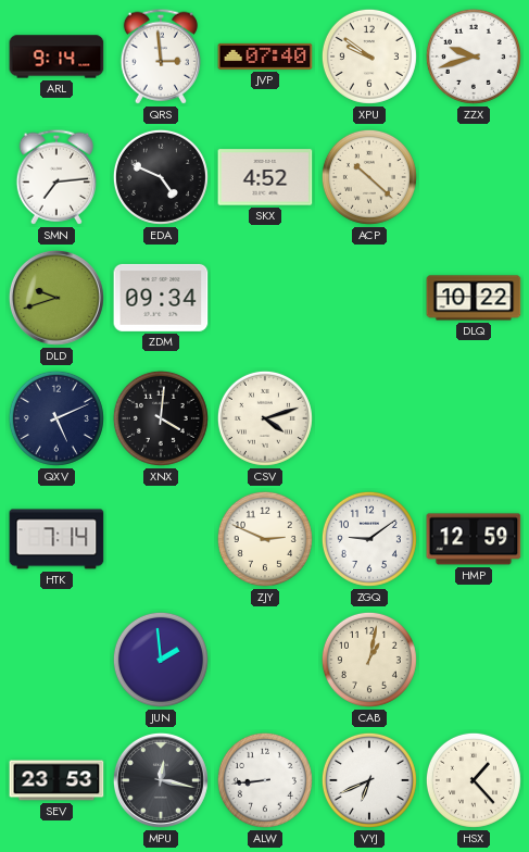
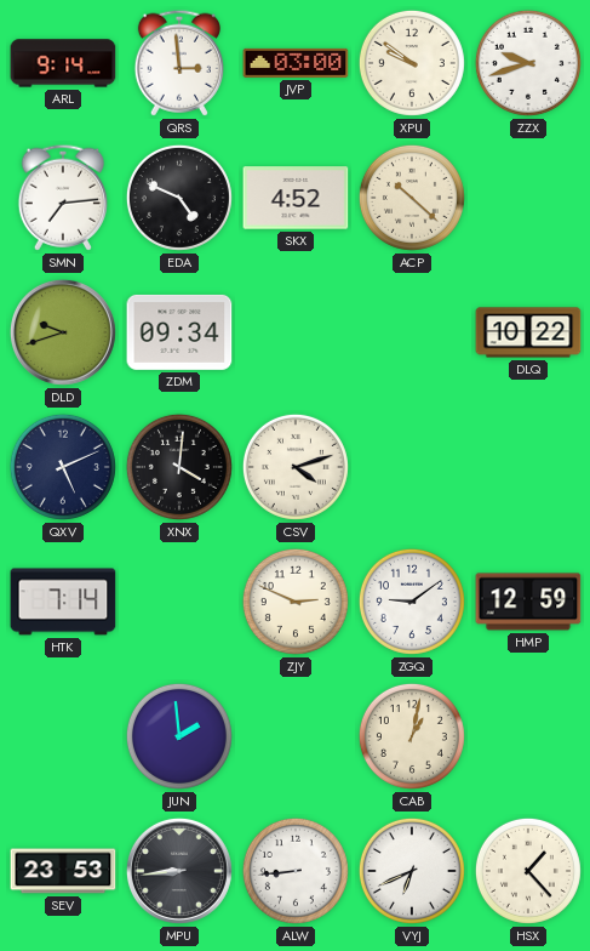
JVP: 07:40 -> 03:00 (296, 63)
MPU: 12:17 -> 8:44 (179, 871)
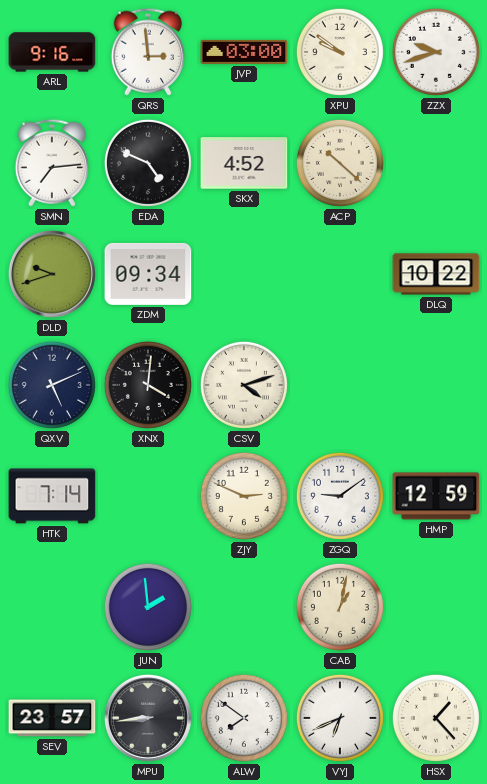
ARL: 9:14 -> 9:16 (52, 52)
SEV: 23:53 -> 23:57 (52, 718)
ALW: 8:44 -> 7:51 (244, 718)
